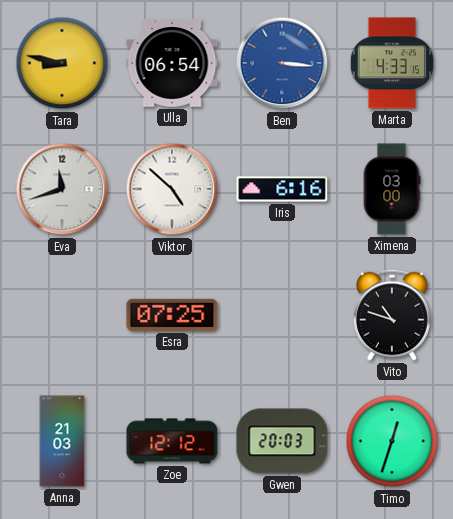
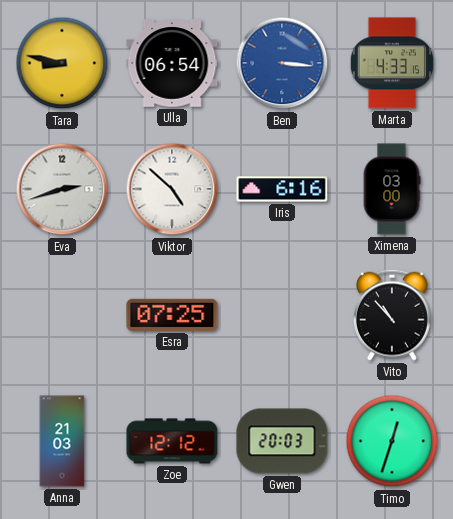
Eva: 11:42 -> 2:42 (62, 189)
Vito: 10:48 -> 10:53 (392, 315)
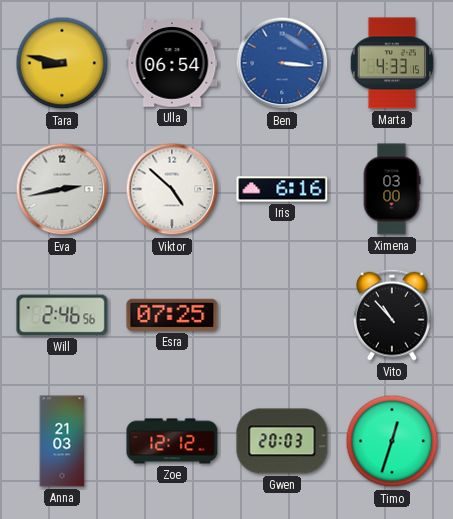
Eva: 2:42 -> 2:43 (62, 189)
Will: none -> 2:46 (62, 315)
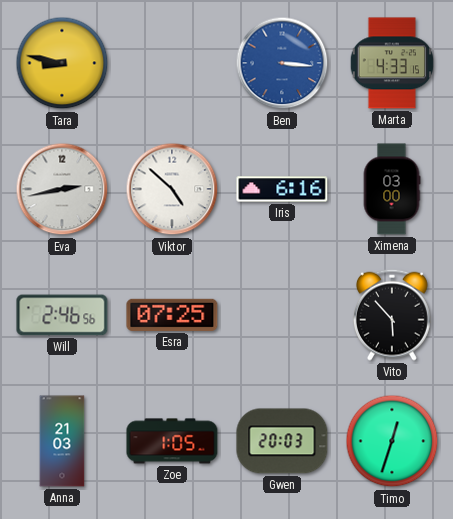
Ulla: 06:54 -> none (172, 63)
Vito: 10:53 -> 5:53 (392, 315)
Zoe: 12:12 -> 1:05 (172, 441)
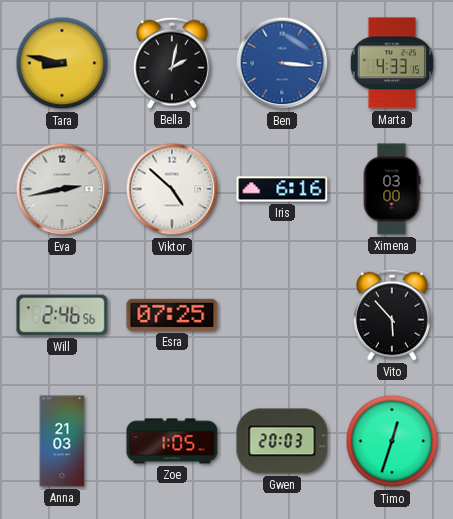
Bella: none -> 2:02 (172, 63)
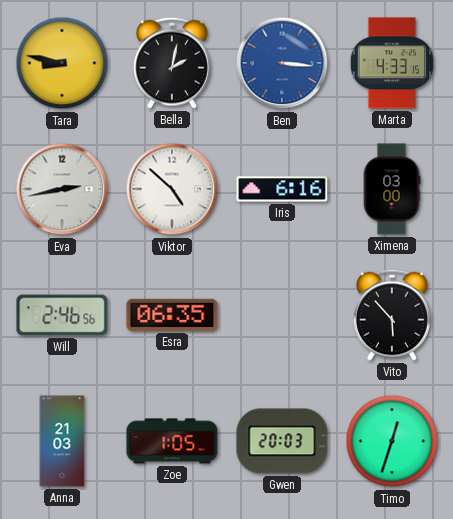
Esra: 07:25 -> 06:35 (172, 315)
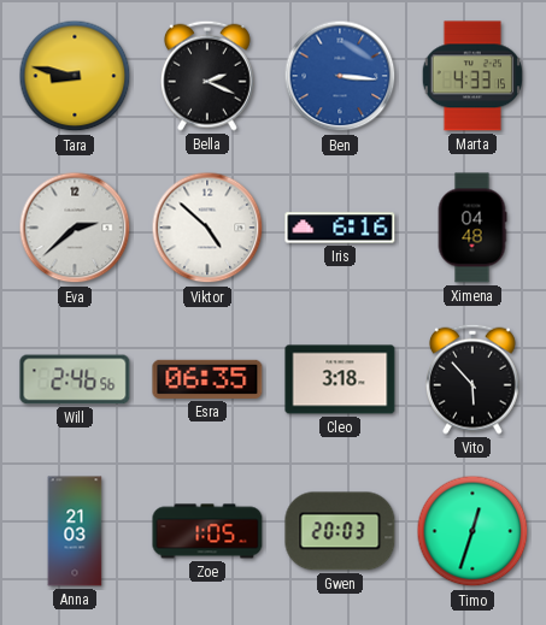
Bella: 2:02 -> 2:19 (207, 76)
Eva: 2:43 -> 2:38 (75, 228)
Ximena: 03:00 -> 04:48 (472, 228)
Cleo: none -> 3:18 (340, 379)
